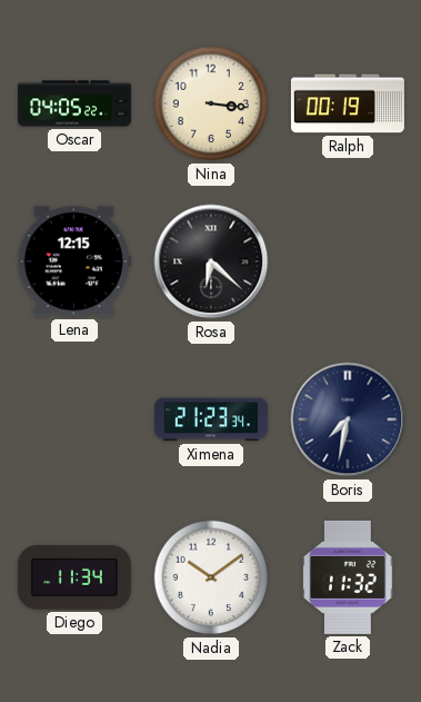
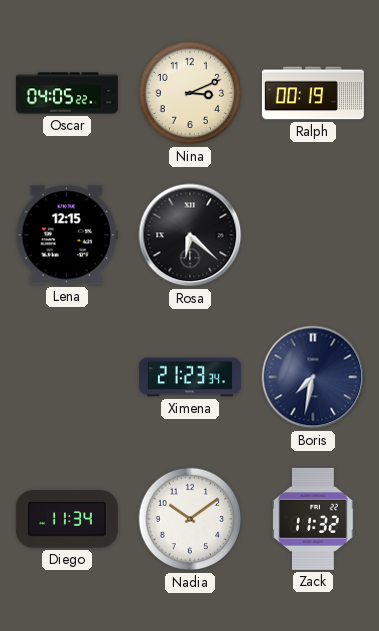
Nina: 3:16 -> 3:11 (190, 93)
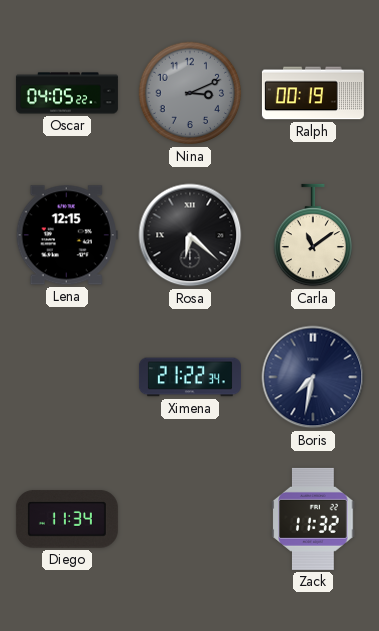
Nina dial: cream -> grey (190, 93)
Carla: none -> 11:09 (312, 235)
Ximena: 21:23 -> 21:22 (190, 377)
Nadia: 10:09 -> none (190, 519)
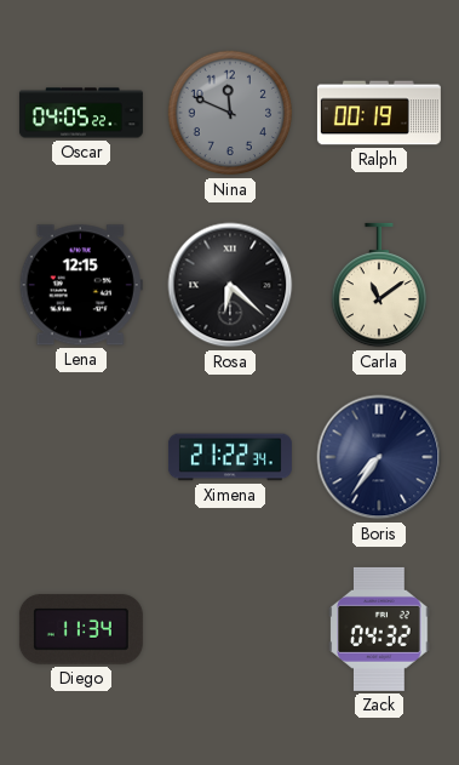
Nina: 3:11 -> 11:49 (230, 113)
Boris: 7:32 -> 7:36 (379, 457)
Zack: 11:32 -> 04:32 (379, 629)
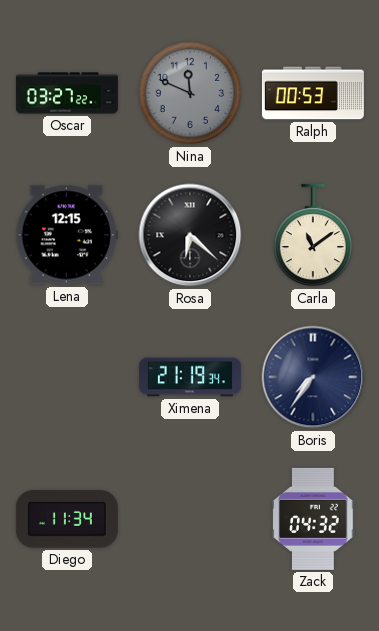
Oscar: 04:05 -> 03:27 (67, 93)
Ralph: 00:19 -> 00:53 (313, 93)
Ximena: 21:22 -> 21:19 (190, 377)
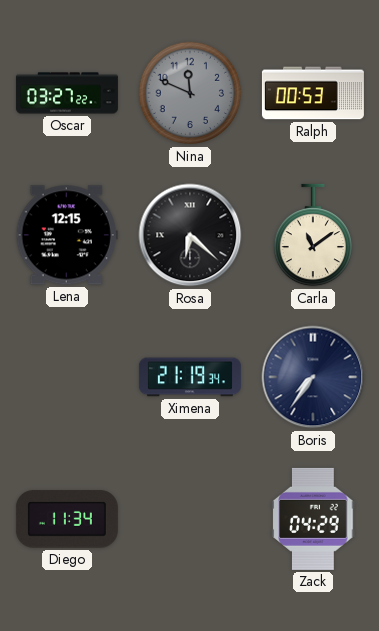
Zack: 04:32 -> 04:29 (313, 519)
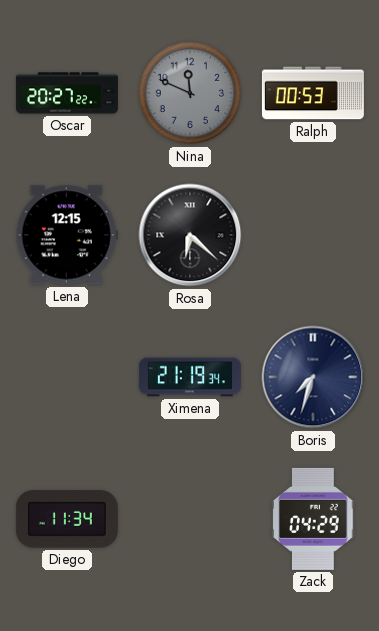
Oscar: 03:27 -> 20:27 (67, 93)
Carla: 11:09 -> none (312, 235)
Boris: 7:36 -> 7:33 (313, 377)
